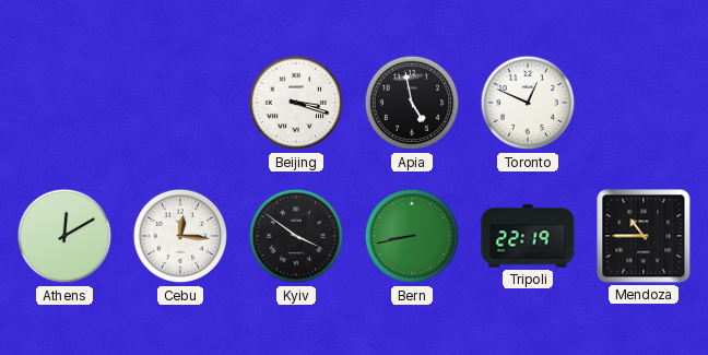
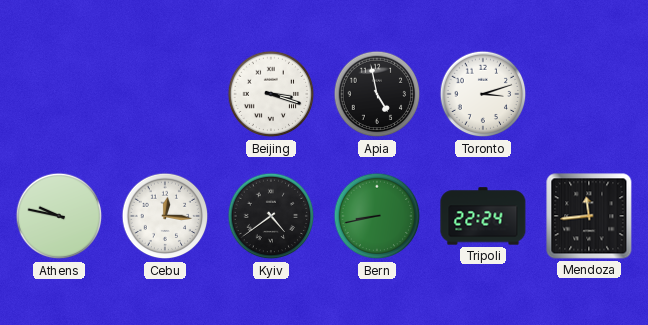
Toronto: 12:49 -> 3:12 (483, 94)
Athens: 12:10 -> 9:47 (59, 216)
Kyiv: 3:51 -> 4:39 (271, 216)
Tripoli: 22:19 -> 22:24 (483, 216)
Mendoza: 10:45 -> 11:44 (589, 216)
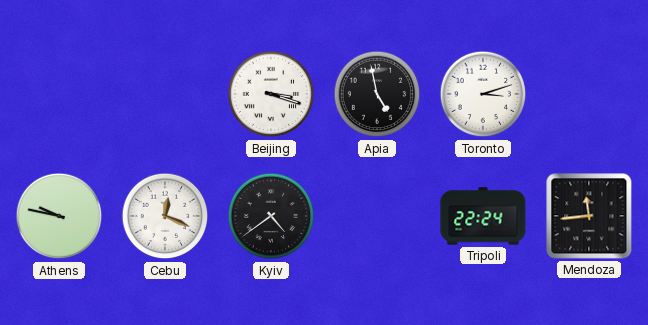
Cebu: 12:16 -> 12:19 (165, 216)
Bern: 8:43 -> none (377, 216)
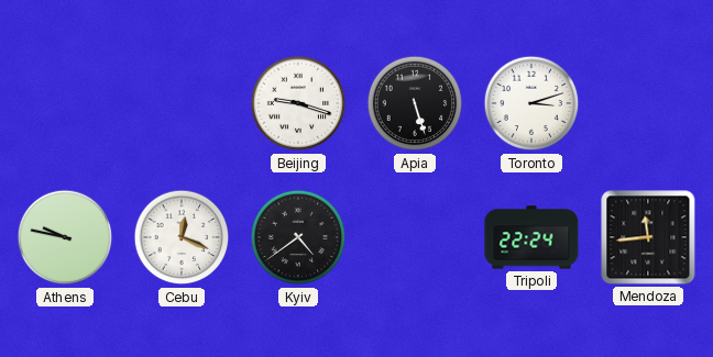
Beijing: 3:18 -> 9:18 (298, 103)
Apia: 4:58 -> 5:27 (415, 103)
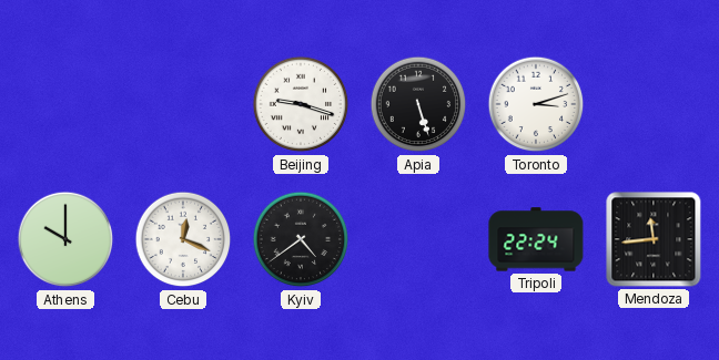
Athens: 9:47 -> 10:00 (65, 239)
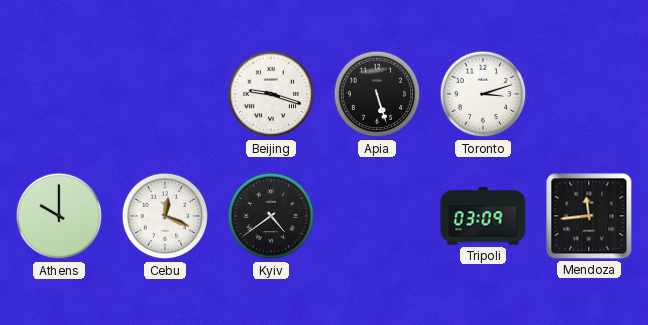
Tripoli: 22:24 -> 03:09 (483, 216)
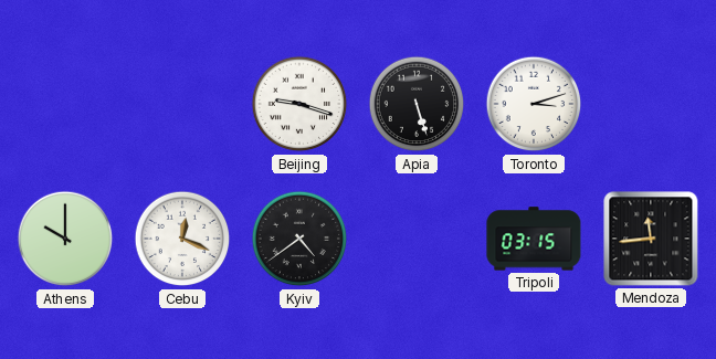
Tripoli: 03:09 -> 03:15 (534, 239)
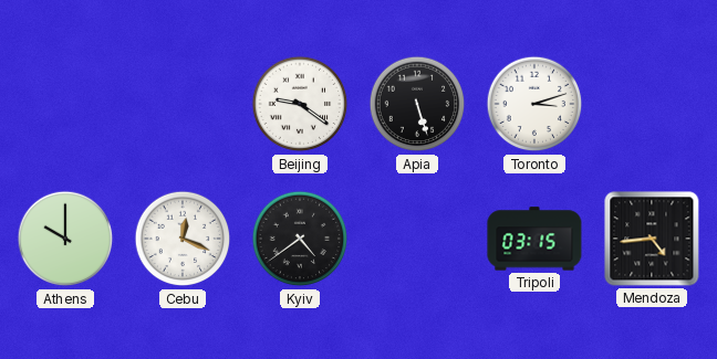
Beijing: 9:18 -> 9:21 (300, 104)
Mendoza: 11:44 -> 4:44 (652, 239)
